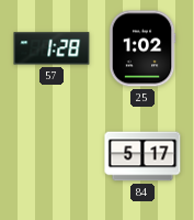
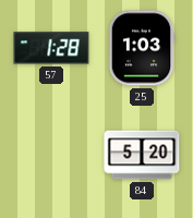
25: 1:02 -> 1:03 (142, 48)
84: 5:17 -> 5:20 (142, 155)
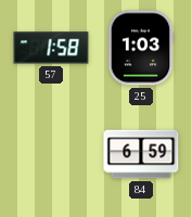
57: 1:28 -> 1:58 (51, 48)
84: 5:20 -> 6:59 (141, 154)
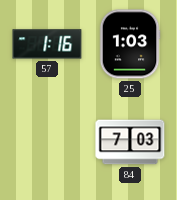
57: 1:58 -> 1:16 (47, 44)
84: 6:59 -> 7:03 (130, 142)
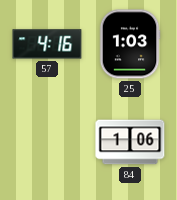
57: 1:16 -> 4:16 (47, 44)
84: 7:03 -> 1:06 (130, 142)
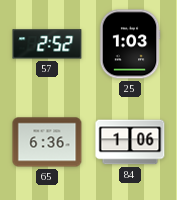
57: 4:16 -> 2:52 (47, 44)
65: none -> 6:36 (47, 142)
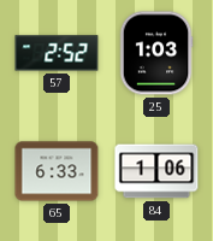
65: 6:36 -> 6:33 (57, 171)
